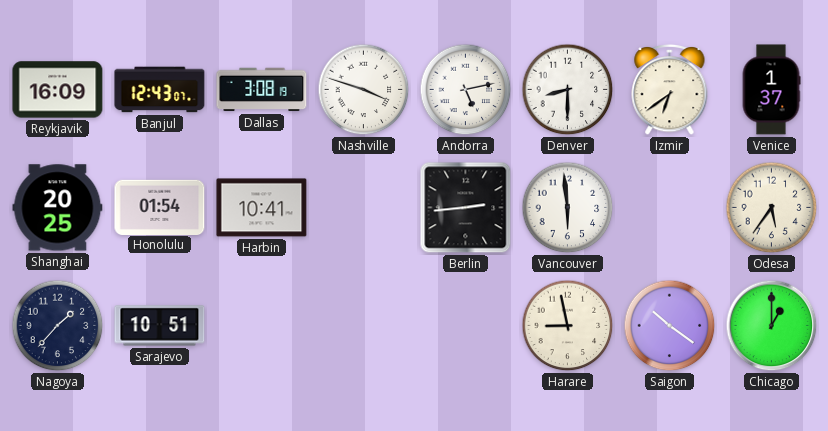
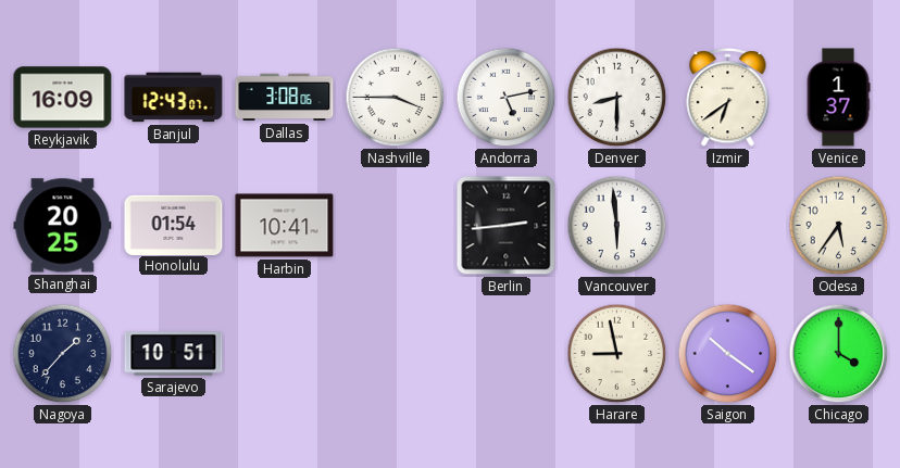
Dallas: 3:08:19 -> 3:08:06 (285, 98)
Nashville: 3:48 -> 3:45 (396, 98)
Chicago: 1:00 -> 4:00 (839, 354)
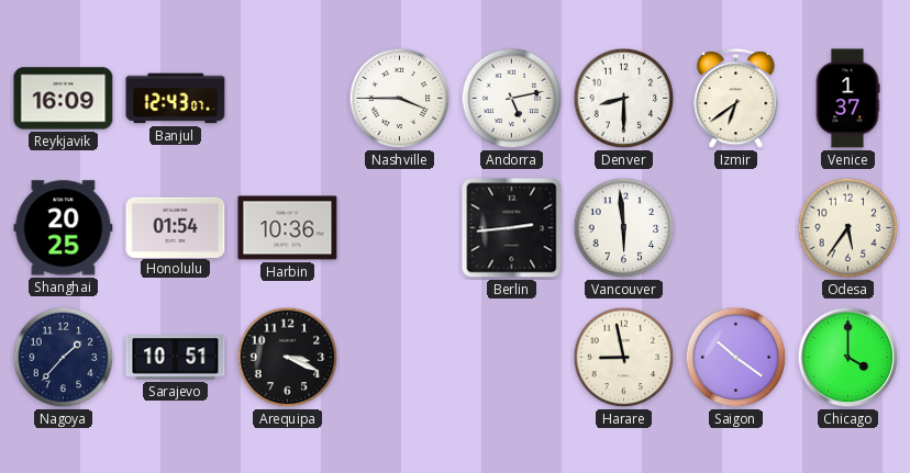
Dallas: 3:08 -> none (285, 98)
Harbin: 10:41 -> 10:36 (288, 228)
Arequipa: none -> 3:19 (288, 358)
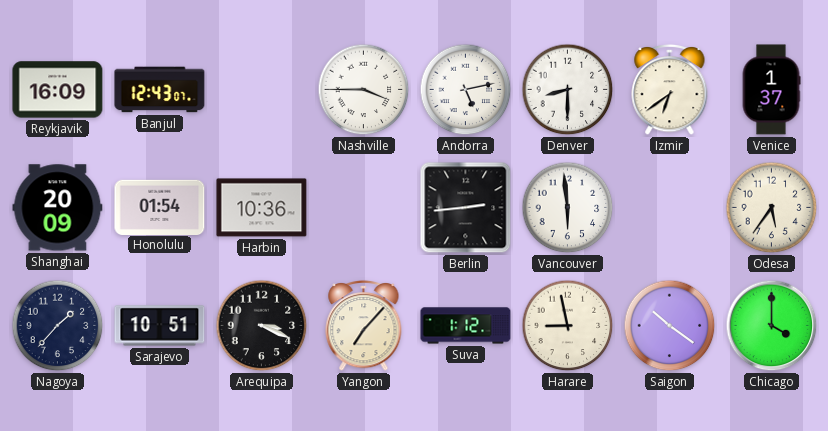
Shanghai: 20:25 -> 20:09 (58, 208)
Yangon: none -> 7:07 (364, 325)
Suva: none -> 1:12 (466, 326)
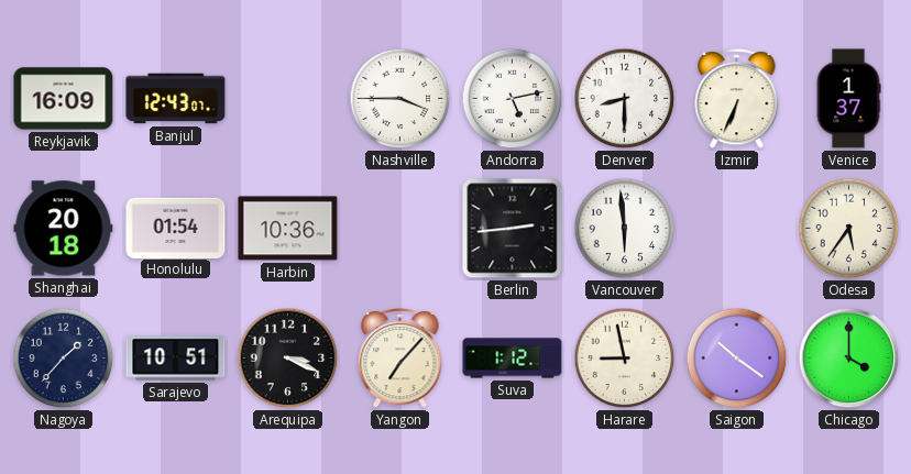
Izmir: 6:39 -> 6:34 (737, 98)
Shanghai: 20:09 -> 20:18 (64, 229)
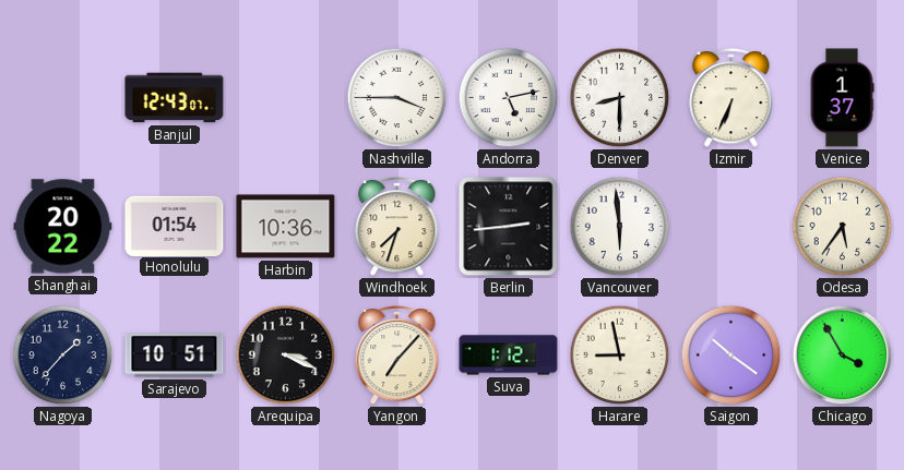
Reykjavik: 16:09 -> none (64, 99)
Shanghai: 20:18 -> 20:22 (63, 227)
Windhoek: none -> 7:33 (397, 226)
Chicago: 4:00 -> 3:55 (843, 355)
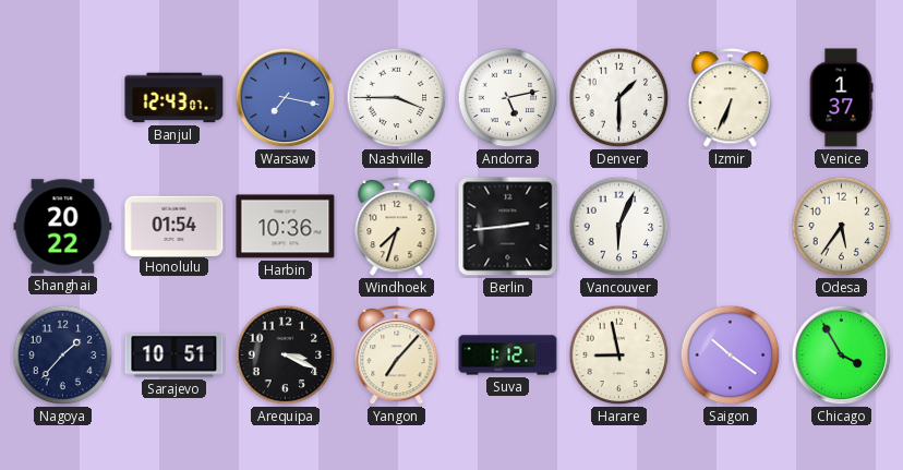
Warsaw: none -> 7:17 (286, 98)
Denver: 8:30 -> 1:30 (619, 98)
Vancouver: 5:59 -> 6:04 (619, 227)
